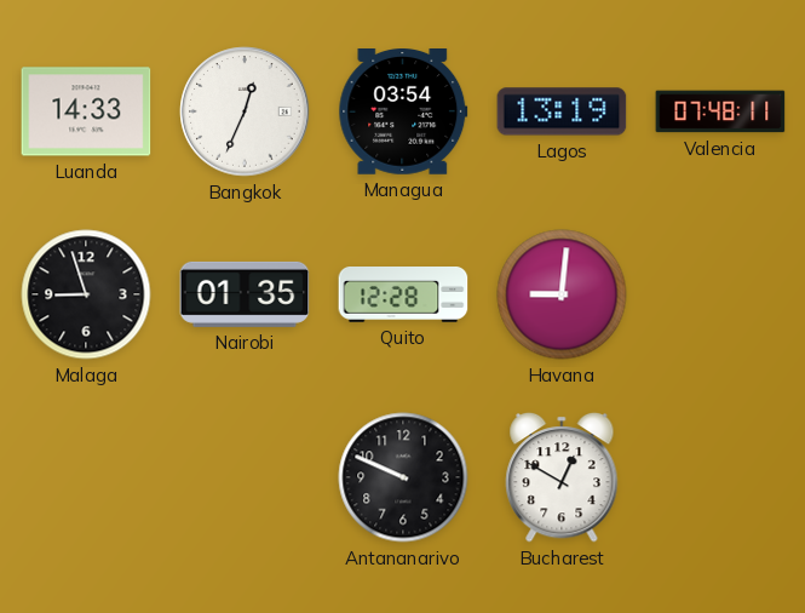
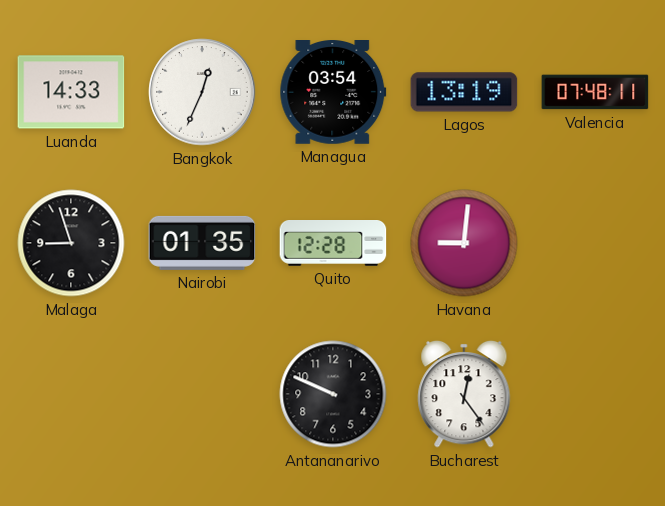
Bucharest: 12:50 -> 12:24 (464, 394)
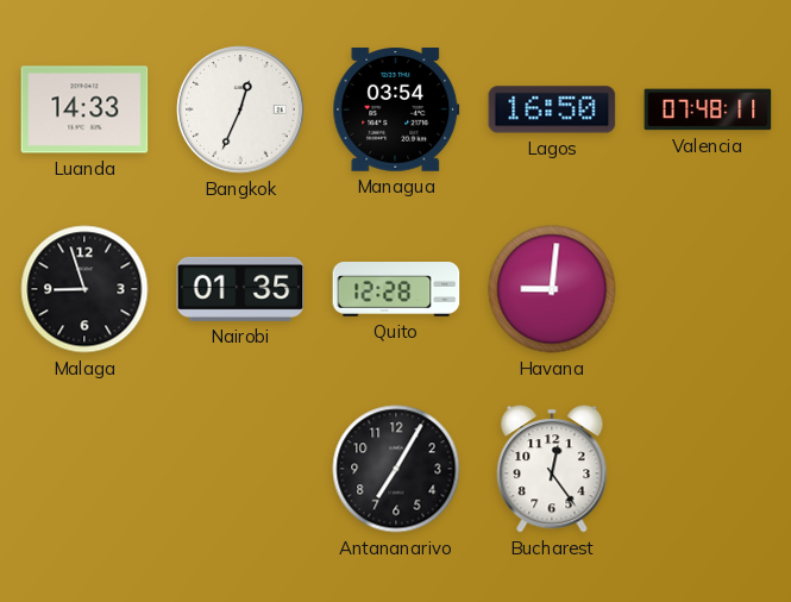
Lagos: 13:19 -> 16:50 (552, 109)
Antananarivo: 9:49 -> 7:05 (396, 469)
